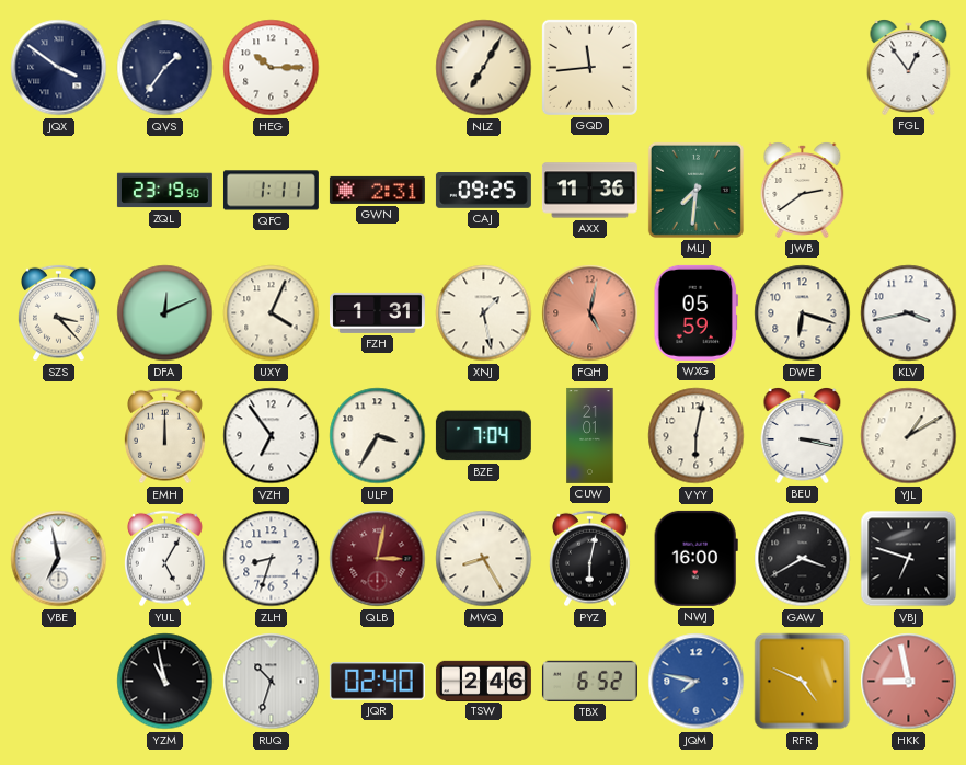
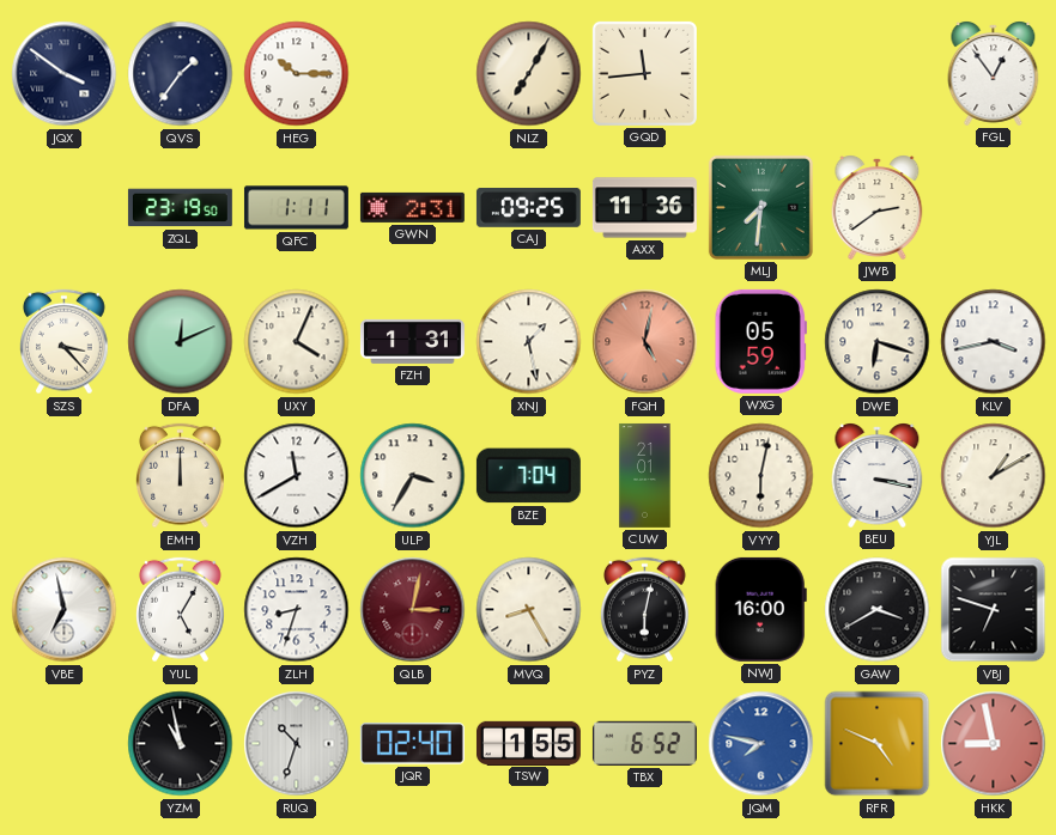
VZH: 6:54 -> 11:40 (297, 476)
TSW: 2:46 -> 1:55 (528, 743)
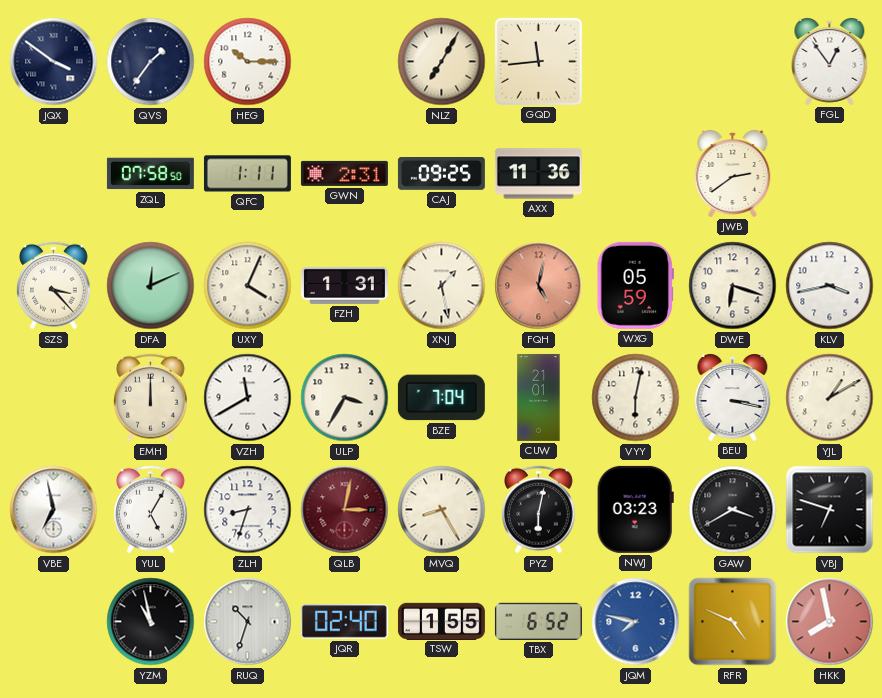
ZQL: 23:19 -> 07:58 (150, 174)
MLJ: 7:31 -> none (760, 207)
NWJ: 16:00 -> 03:23 (635, 509)
HKK: 8:58 -> 7:58 (830, 622)
